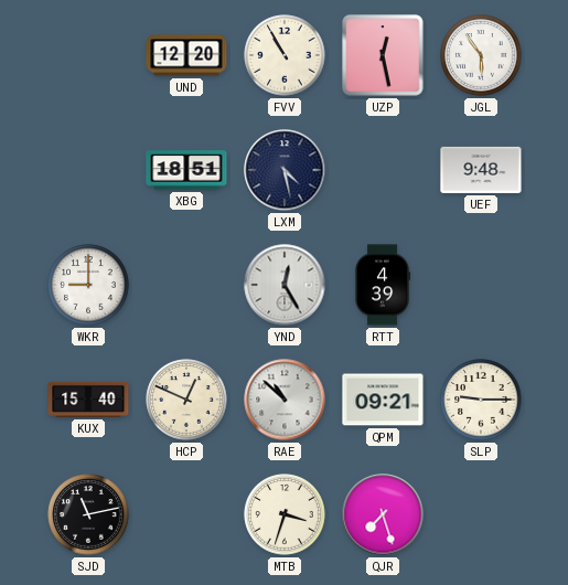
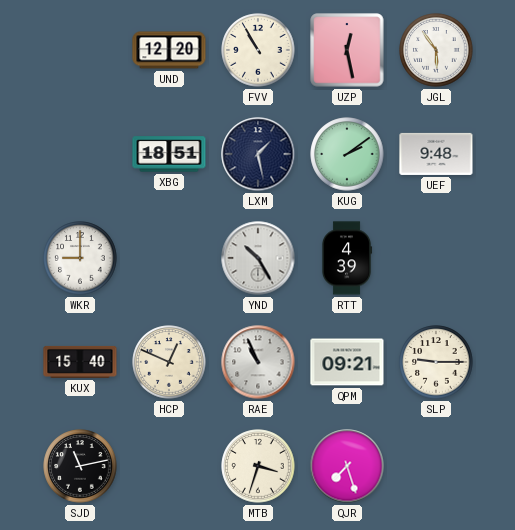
LXM: 4:28 -> 1:28 (258, 154)
KUG: none -> 2:09 (347, 154)
YND: 12:25 -> 10:25 (258, 258)
RAE: 10:52 -> 10:56 (258, 362)
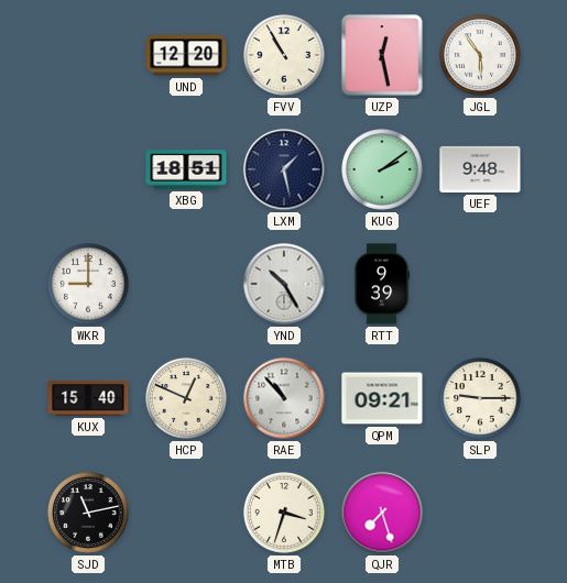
RTT: 4:39 -> 9:39 (382, 284)
RAE: 10:56 -> 10:53 (284, 398)
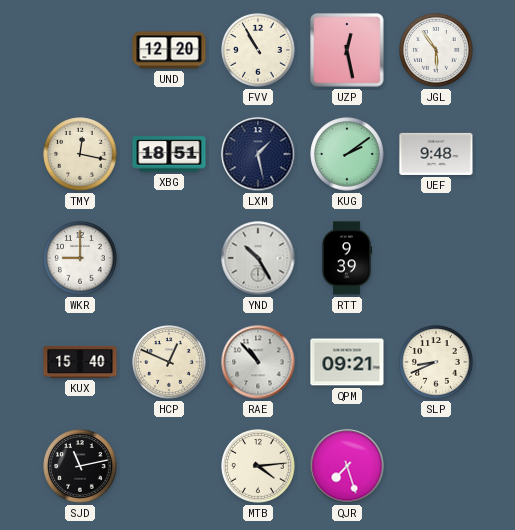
TMY: none -> 12:17 (80, 154)
SLP: 9:15 -> 8:41 (436, 362)
MTB: 3:33 -> 4:14 (258, 466)
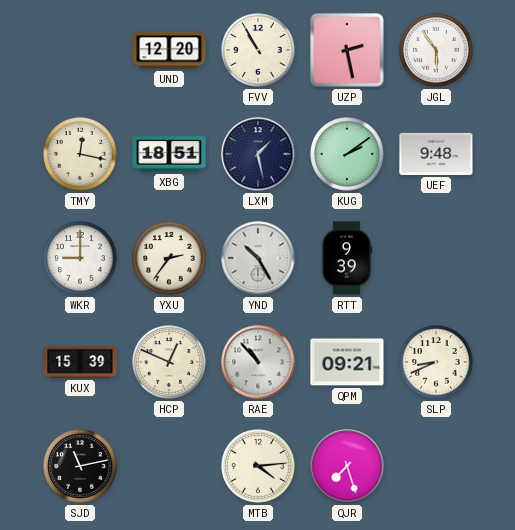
UZP: 12:28 -> 2:28 (347, 50)
YXU: none -> 2:36 (169, 258)
KUX: 15:40 -> 15:39 (80, 362)
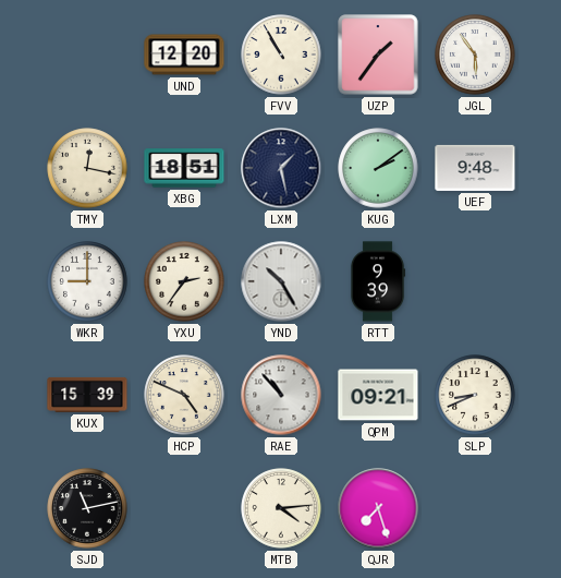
UZP: 2:28 -> 1:36 (378, 55)
HCP: 12:49 -> 4:49 (184, 395)
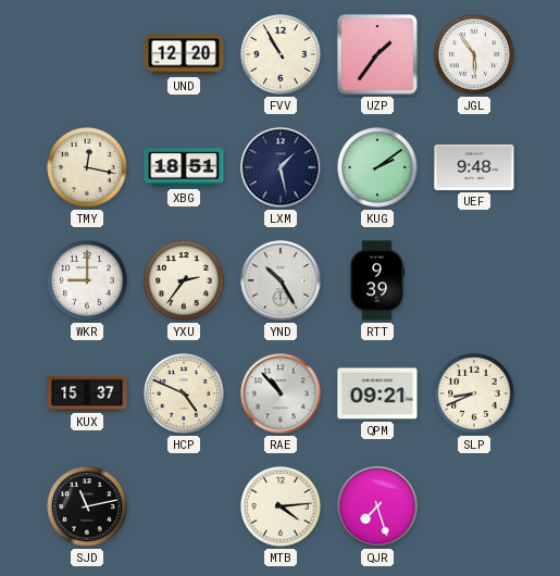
KUX: 15:39 -> 15:37 (87, 393)
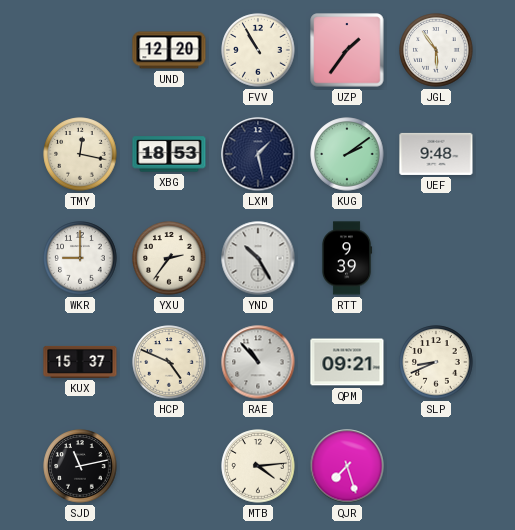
XBG: 18:51 -> 18:53 (169, 154)
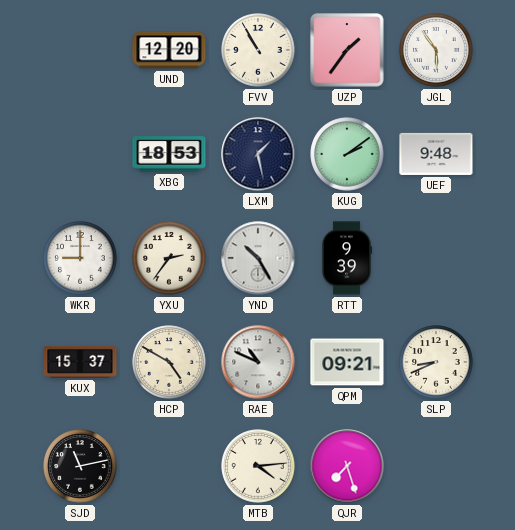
TMY: 12:17 -> none (80, 154)
HCP: 4:49 -> 4:50 (169, 362)
RAE: 10:53 -> 10:49 (258, 362)
